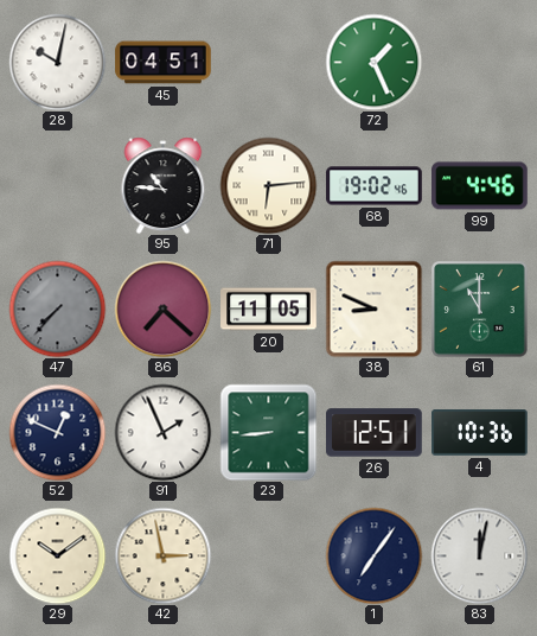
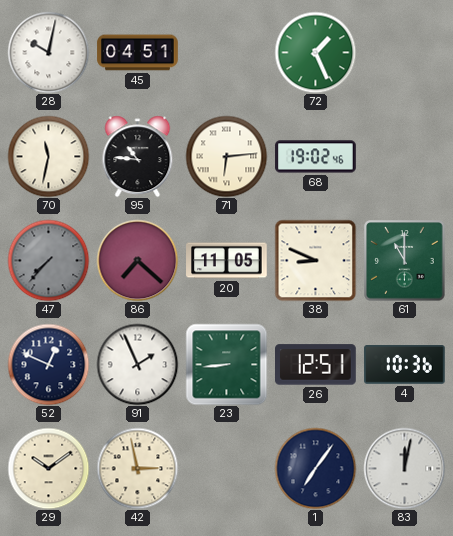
70: none -> 11:32 (48, 156)
99: 4:46 -> none (480, 186)
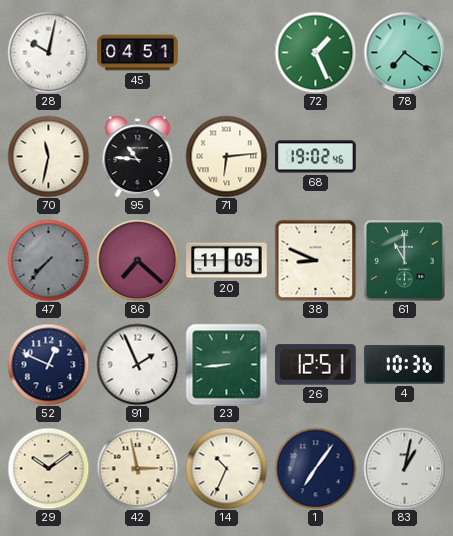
78: none -> 7:21 (404, 52)
14: none -> 10:34 (226, 468)
83: 12:02 -> 1:02 (404, 468)
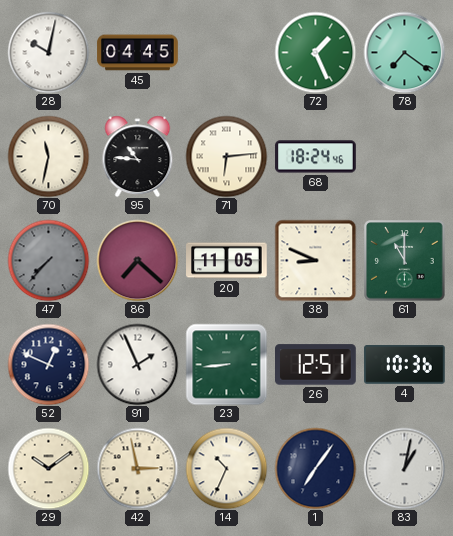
45: 04:51 -> 04:45 (138, 53)
68: 19:02 -> 18:24 (316, 157)
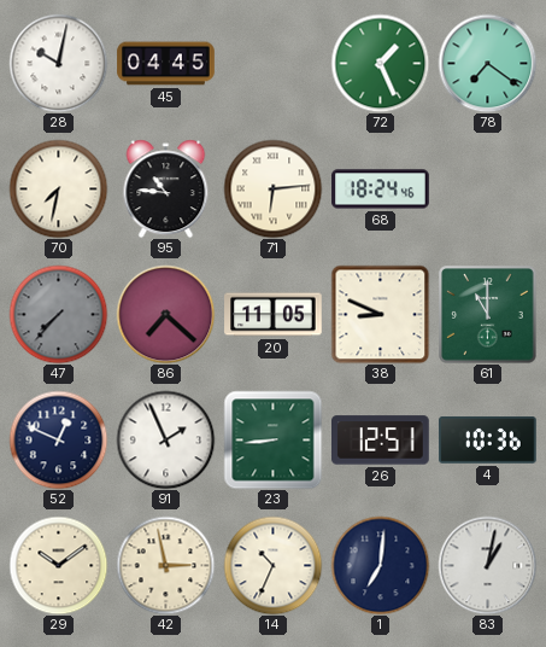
70: 11:32 -> 7:32 (58, 188)
1: 7:06 -> 7:01 (380, 565)
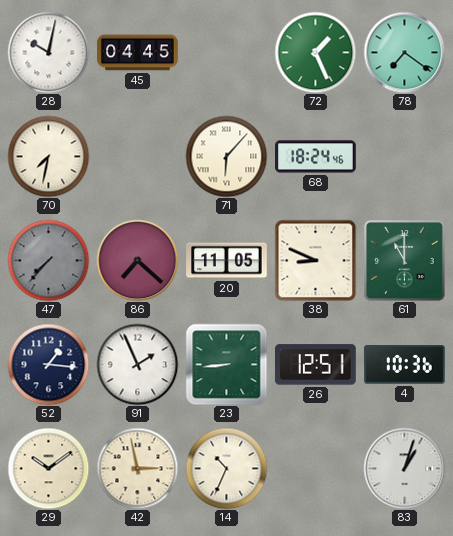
95: 10:46 -> none (166, 188)
71: 6:14 -> 6:07 (226, 156)
52: 12:49 -> 1:16 (48, 364)
1: 7:01 -> none (380, 565)
83: 1:02 -> 1:03 (404, 468)
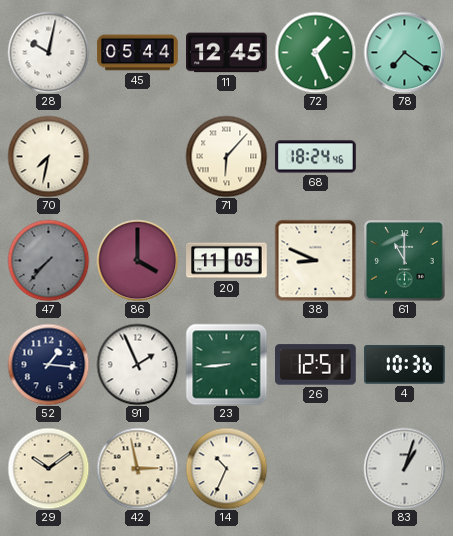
45: 04:45 -> 05:44 (138, 53)
11: none -> 12:45 (227, 53)
86: 7:22 -> 4:00 (137, 260)
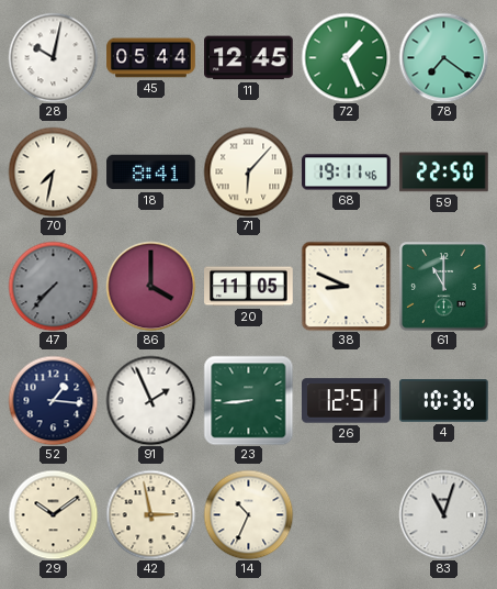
18: none -> 8:41 (151, 173)
68: 18:24 -> 19:11 (347, 173)
59: none -> 22:50 (444, 173)
83: 1:03 -> 11:03 (443, 514)
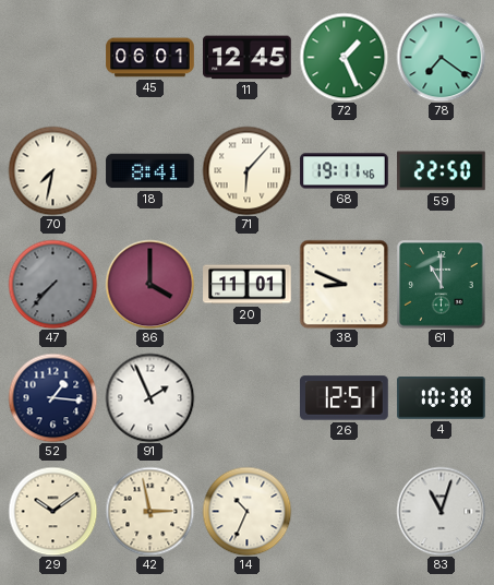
28: 10:02 -> none (53, 57)
45: 05:44 -> 06:01 (150, 58)
20: 11:05 -> 11:01 (248, 285)
23: 8:44 -> none (248, 400)
4: 10:36 -> 10:38 (442, 398)
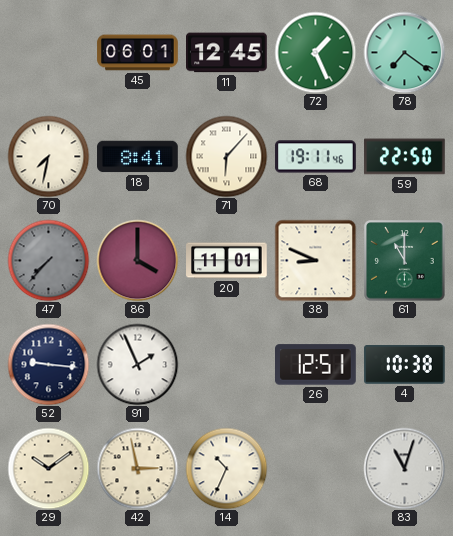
52: 1:16 -> 9:16 (48, 364)
